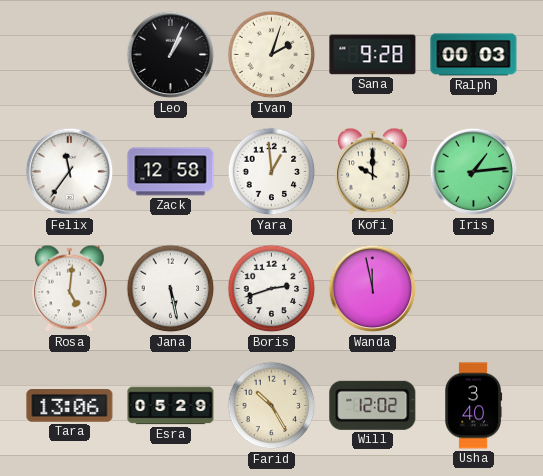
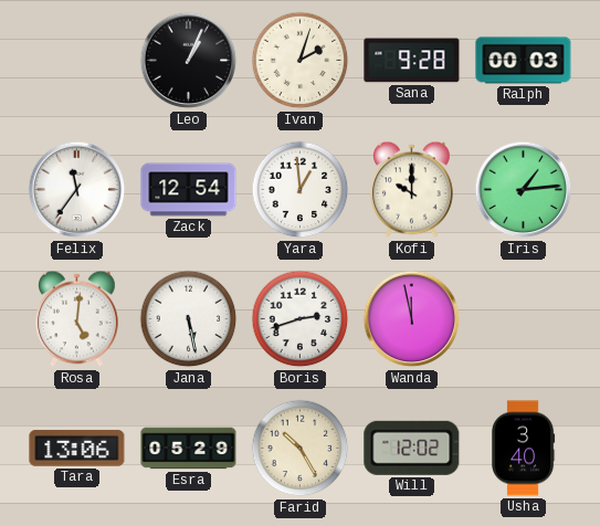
Zack: 12:58 -> 12:54 (189, 190)
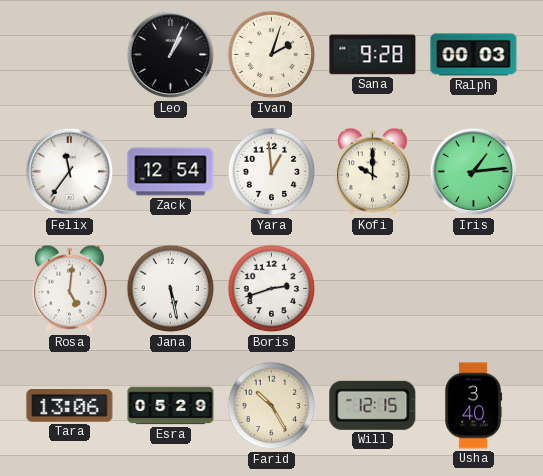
Wanda: 11:58 -> none (412, 319)
Will: 12:02 -> 12:15 (373, 405)
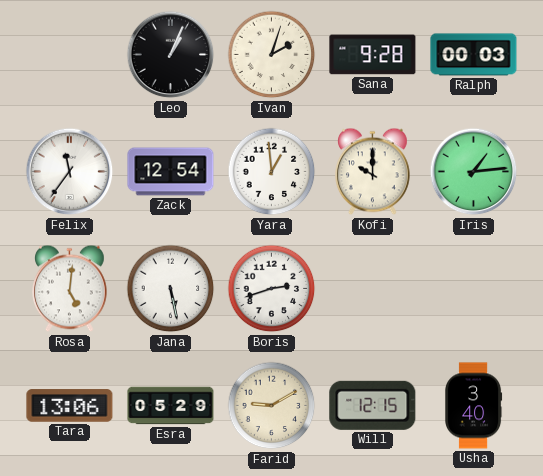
Farid: 10:25 -> 9:10 (272, 406)
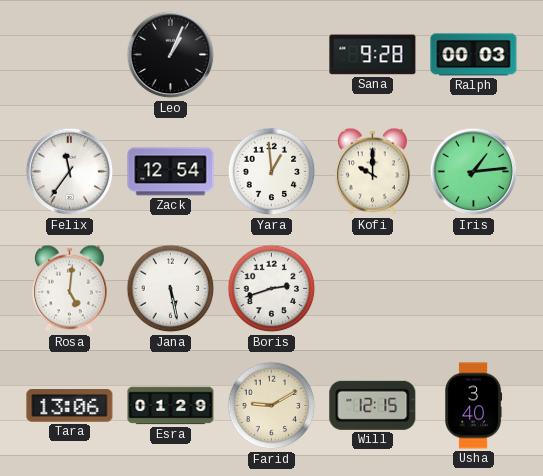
Ivan: 2:03 -> none (272, 55)
Esra: 05:29 -> 01:29 (171, 406)
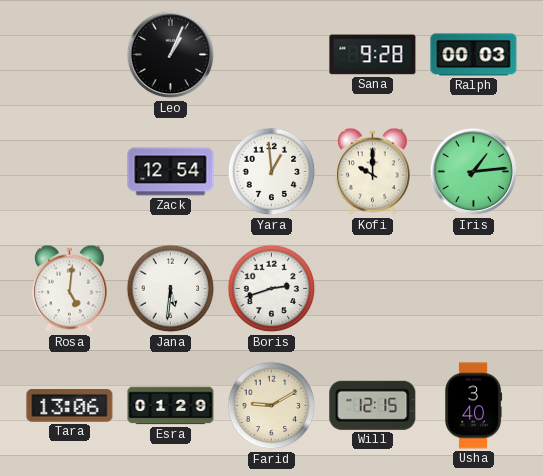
Felix: 11:36 -> none (70, 172)
Jana: 5:28 -> 5:31 (171, 289)
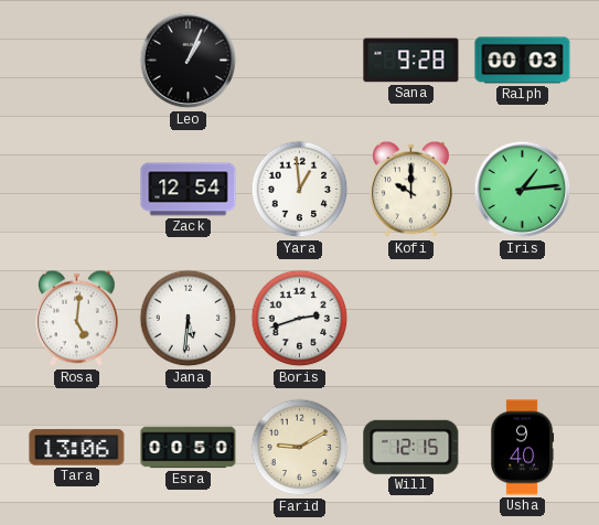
Esra: 01:29 -> 00:50 (189, 448)
Usha: 3:40 -> 9:40 (523, 448)
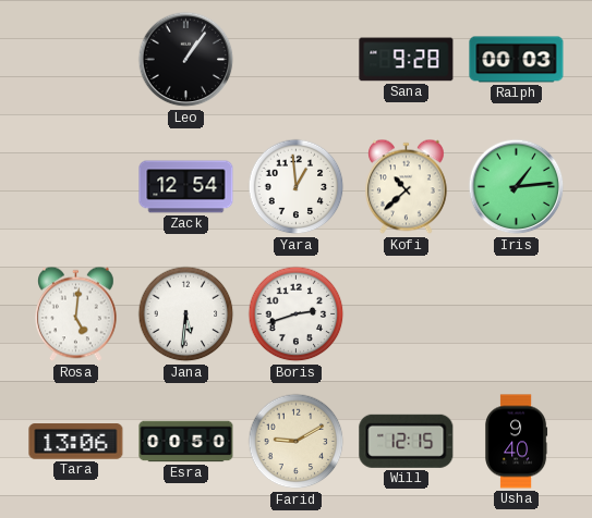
Leo: 1:04 -> 1:06 (186, 60)
Kofi: 10:00 -> 10:38 (407, 187)
